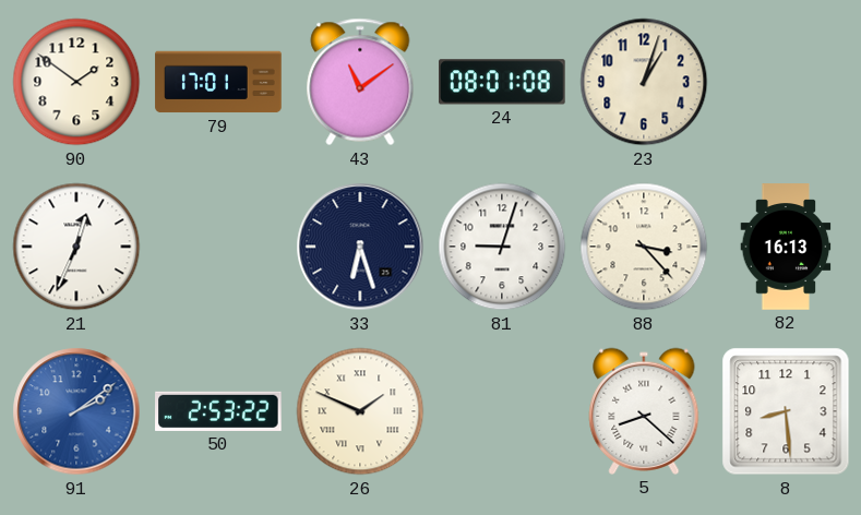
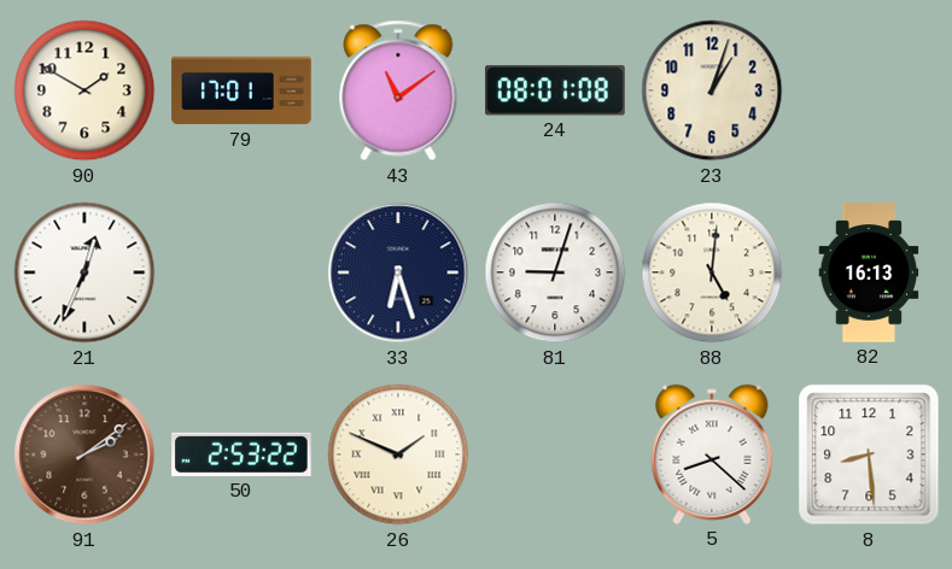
90: 1:51 -> 1:50 (84, 90)
88: 3:23 -> 5:01 (712, 272)
91 dial: blue -> brown (84, 454)
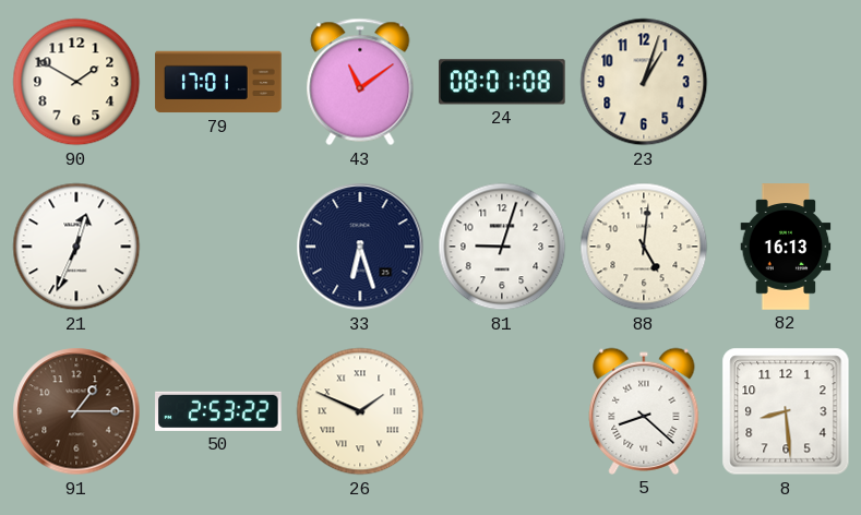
91: 2:09 -> 1:15 (76, 411)
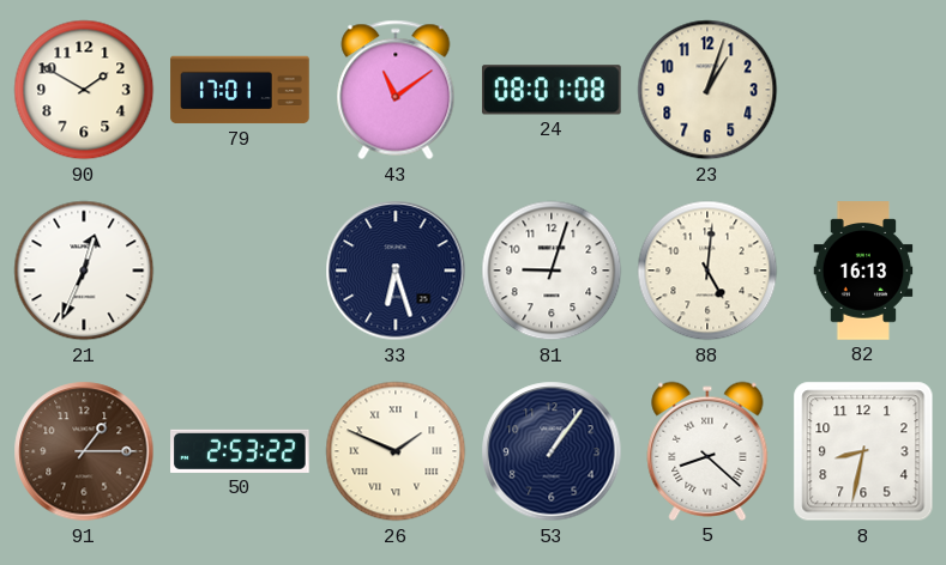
53: none -> 1:06 (552, 451)
8: 8:29 -> 8:32 (863, 451)
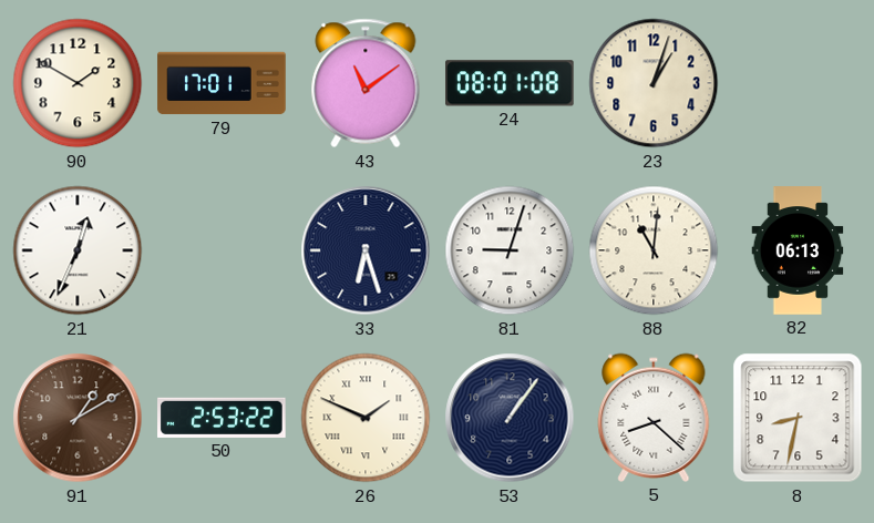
88: 5:01 -> 11:01 (654, 250)
82: 16:13 -> 06:13 (798, 250)
91: 1:15 -> 1:10 (78, 418)
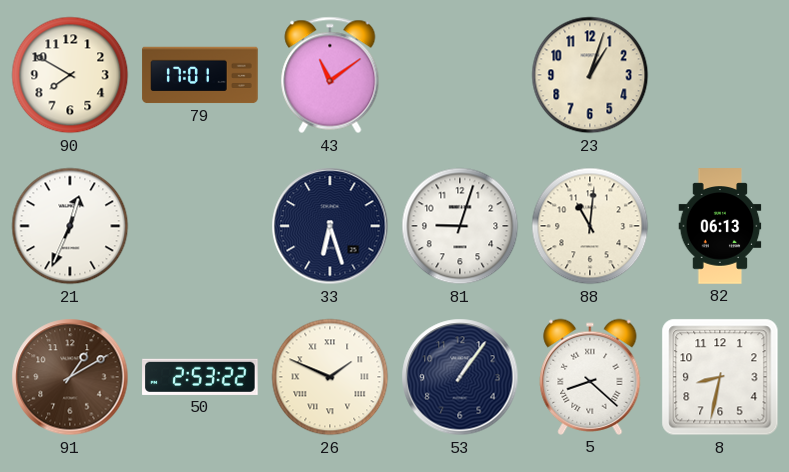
90: 1:50 -> 7:50 (70, 75)
24: 08:01 -> none (511, 83)
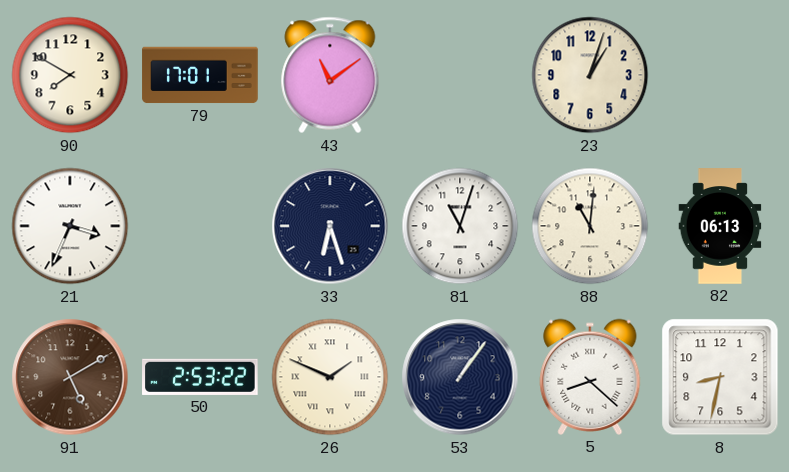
21: 12:34 -> 3:34 (70, 226)
81: 9:03 -> 11:03 (460, 226)
91: 1:10 -> 5:10 (70, 377)
